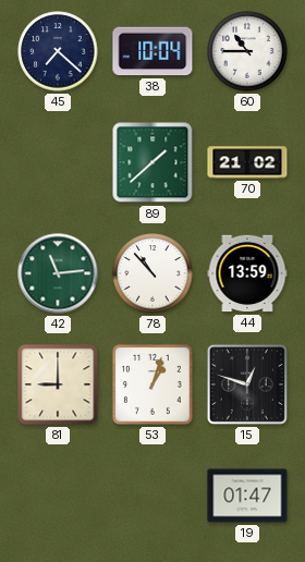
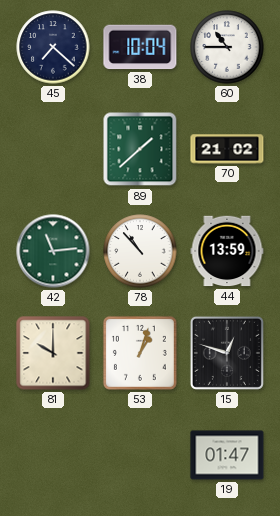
81: 9:00 -> 10:00 (53, 353)
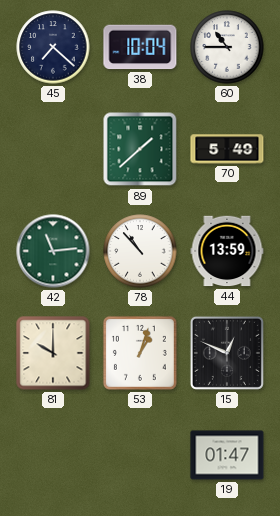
70: 21:02 -> 5:49 (227, 149)
15: 12:48 -> 12:49 (227, 353)
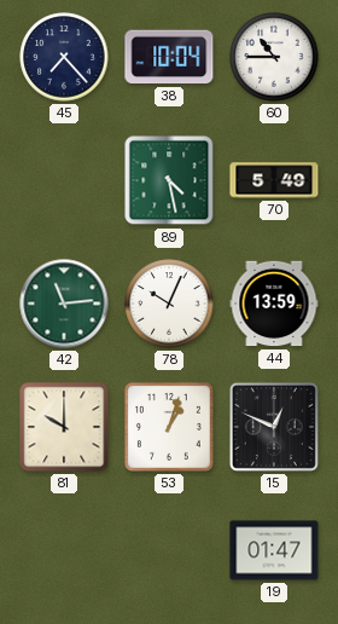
45: 7:22 -> 7:23 (64, 57)
89: 1:38 -> 4:28 (169, 180)
78: 10:53 -> 10:04 (169, 304)
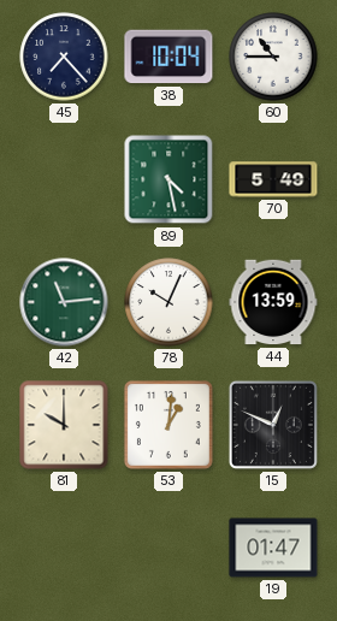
53: 1:03 -> 1:01 (168, 425)
